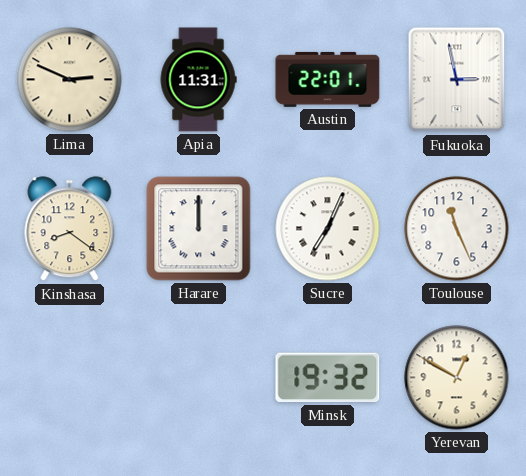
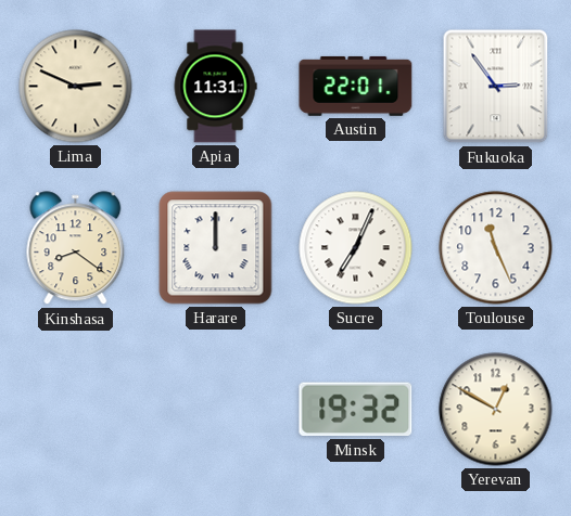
Fukuoka: 2:58 -> 2:54 (496, 87)
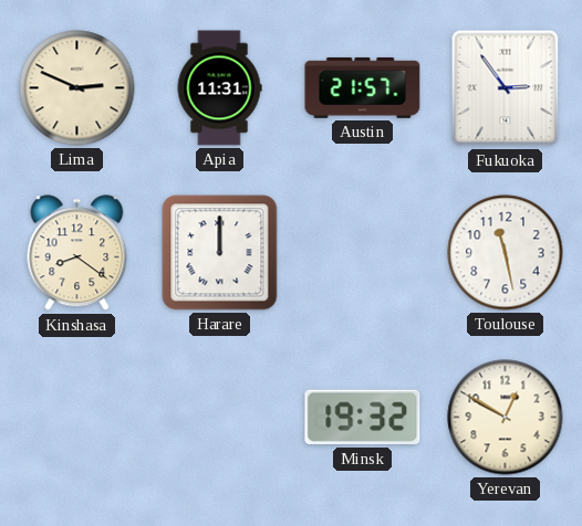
Austin: 22:01 -> 21:57 (363, 87)
Sucre: 7:04 -> none (356, 248)
Toulouse: 11:26 -> 11:28 (506, 253)
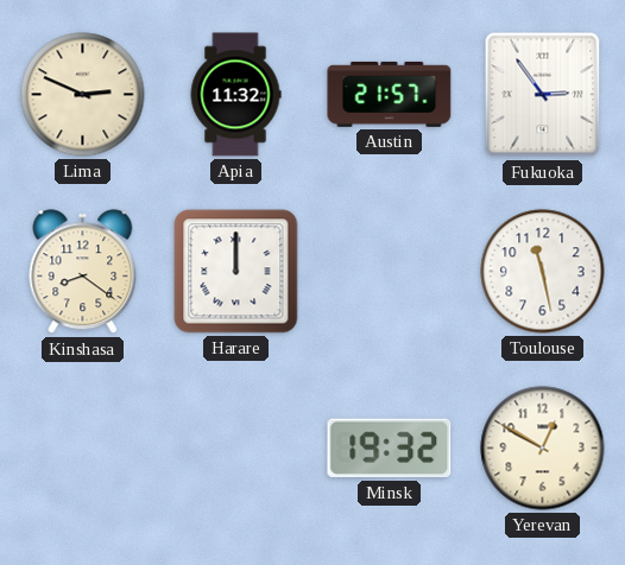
Apia: 11:31 -> 11:32 (235, 95)
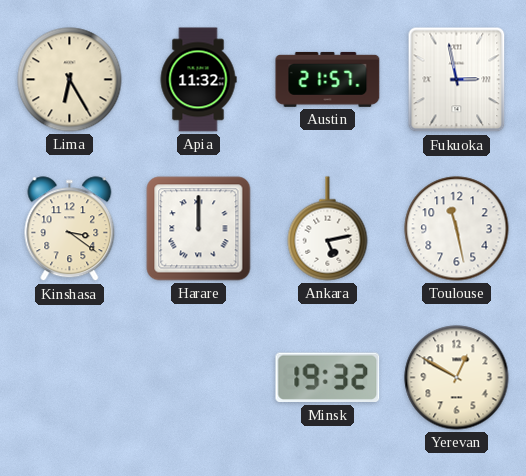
Lima: 2:49 -> 6:25 (70, 80)
Fukuoka: 2:54 -> 2:58 (457, 80)
Kinshasa: 8:21 -> 3:21 (70, 229)
Ankara: none -> 5:13 (328, 229)
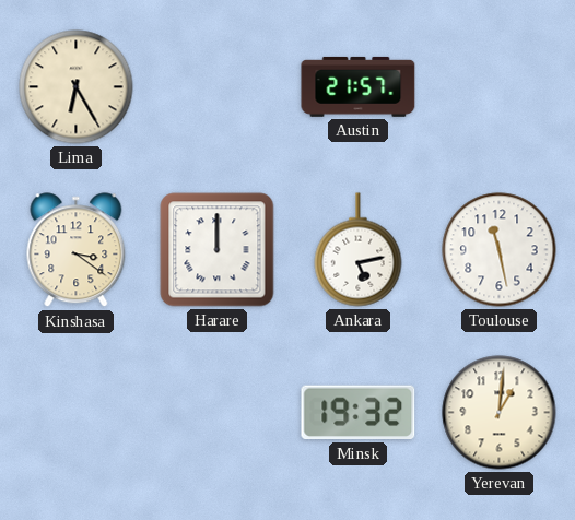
Apia: 11:32 -> none (198, 80)
Fukuoka: 2:58 -> none (457, 80)
Yerevan: 12:50 -> 1:01 (500, 413)
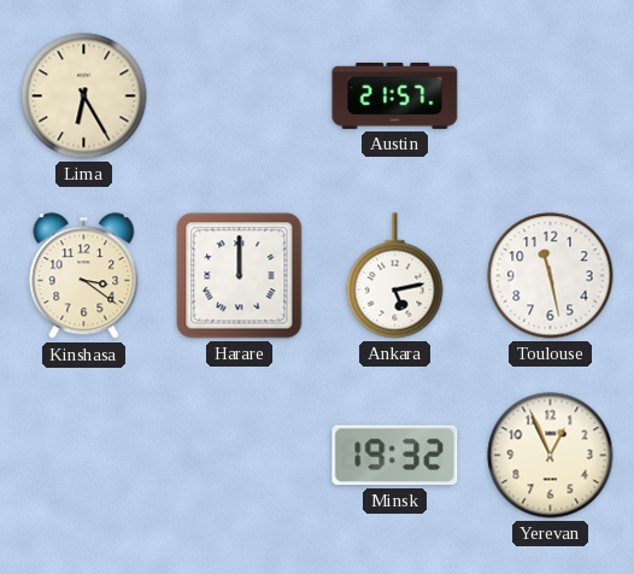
Yerevan: 1:01 -> 12:56 (551, 456)
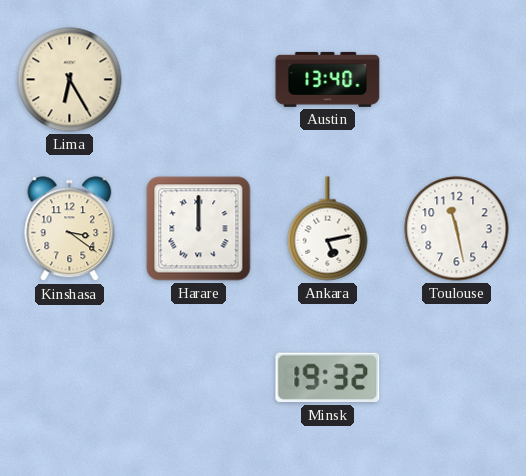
Austin: 21:57 -> 13:40 (328, 79)
Yerevan: 12:56 -> none (551, 456)
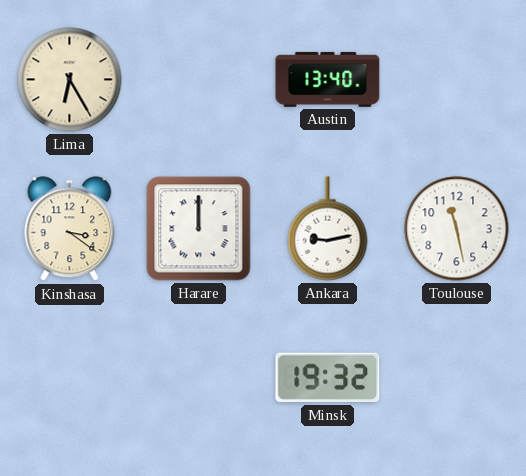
Ankara: 5:13 -> 9:13 (328, 229)
